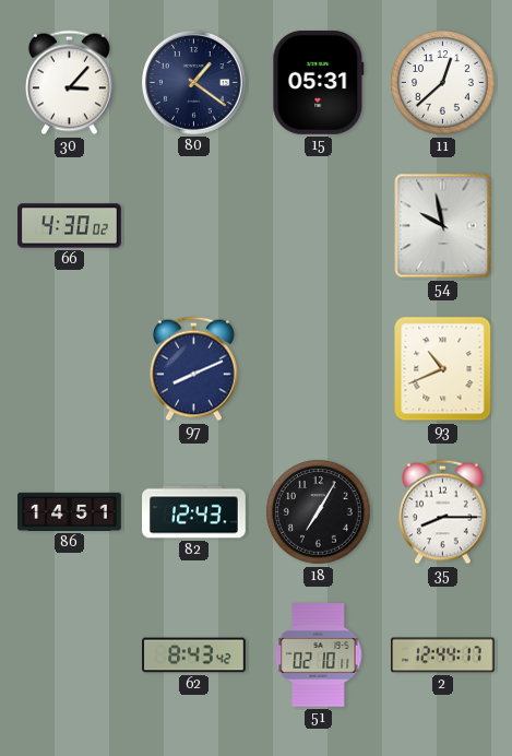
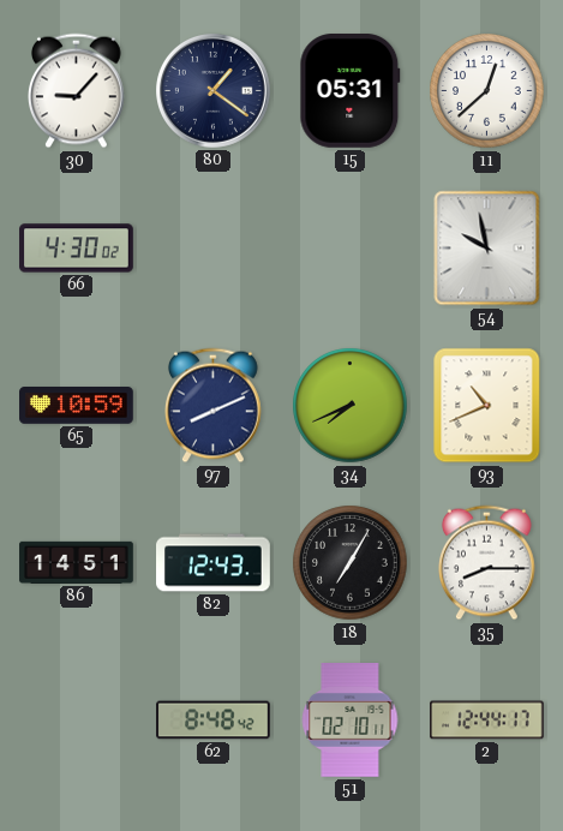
30: 3:07 -> 9:07 (76, 91)
65: none -> 10:59 (77, 406)
34: none -> 7:41 (351, 406)
62: 8:43 -> 8:48 (214, 721)
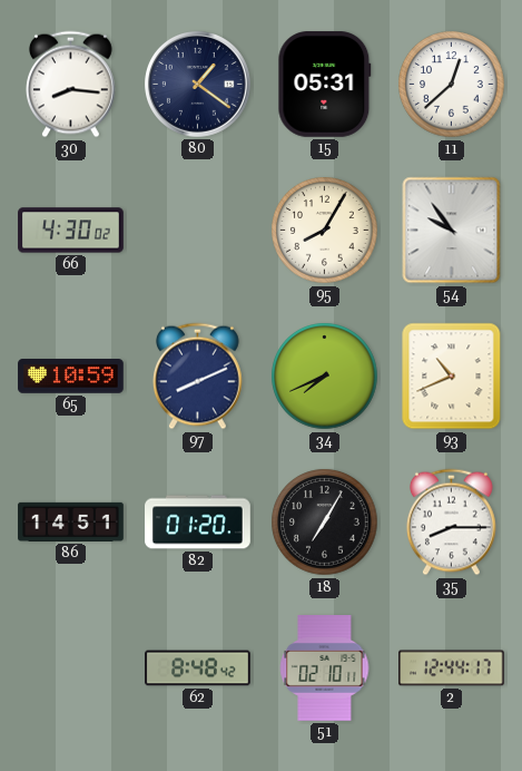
30: 9:07 -> 8:16 (70, 85)
95: none -> 8:05 (325, 231)
54: 9:58 -> 9:54 (452, 231)
82: 12:43 -> 01:20 (198, 523)
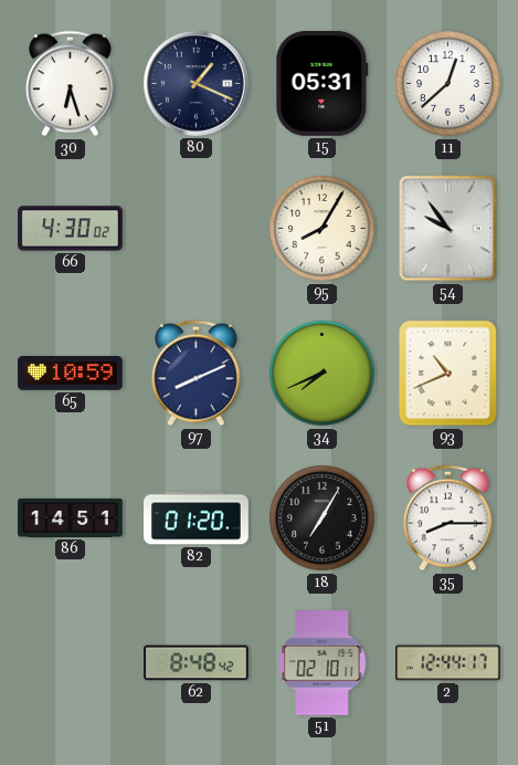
30: 8:16 -> 6:27 (70, 84)
80: 1:21 -> 1:19 (197, 84)
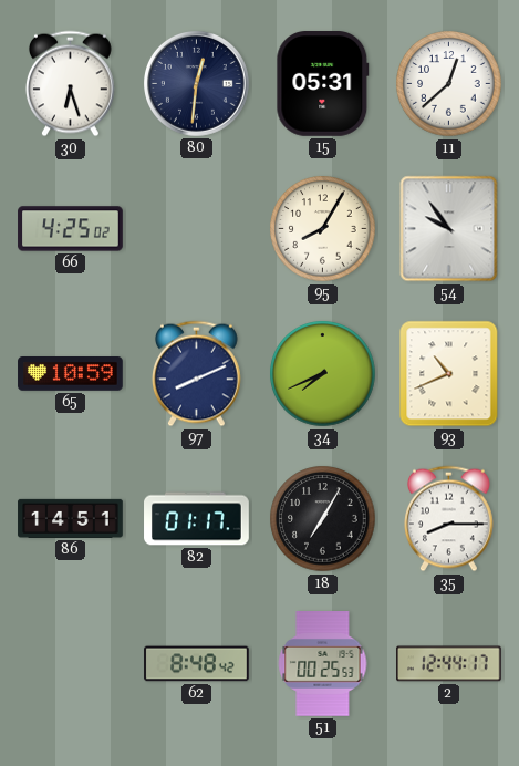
80: 1:19 -> 12:31 (197, 84)
66: 4:30 -> 4:25 (71, 229)
82: 01:20 -> 01:17 (197, 519)
51: 02:10 -> 00:25 (323, 664)
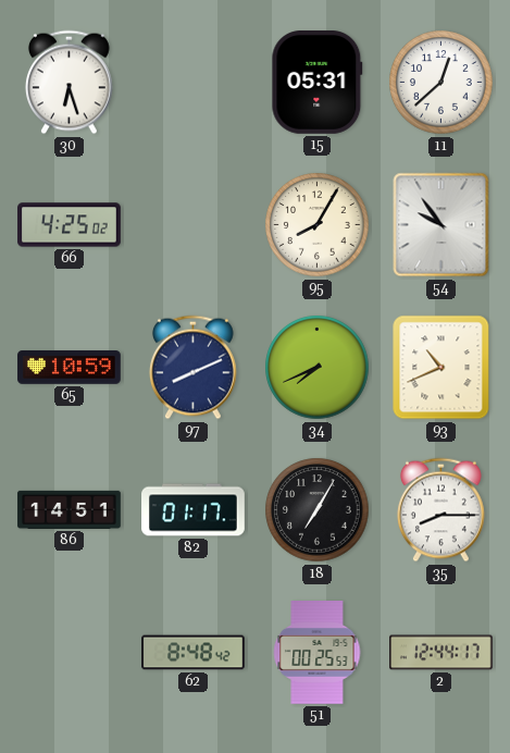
80: 12:31 -> none (197, 84)
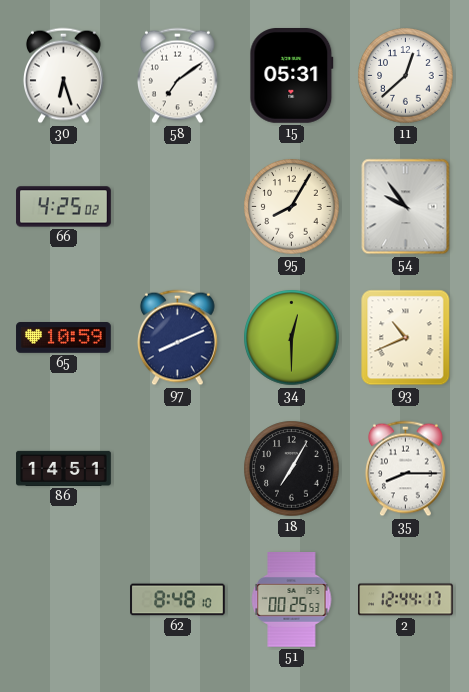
58: none -> 7:09 (177, 76)
34: 7:41 -> 12:30 (292, 338)
82: 01:17 -> none (194, 510)
62: 8:48:42 -> 8:48:10 (178, 600)
